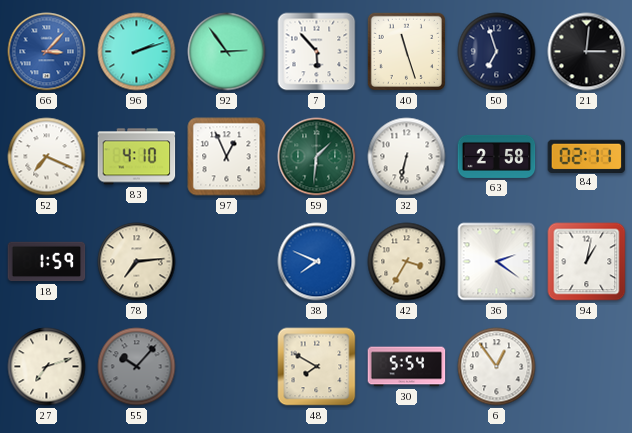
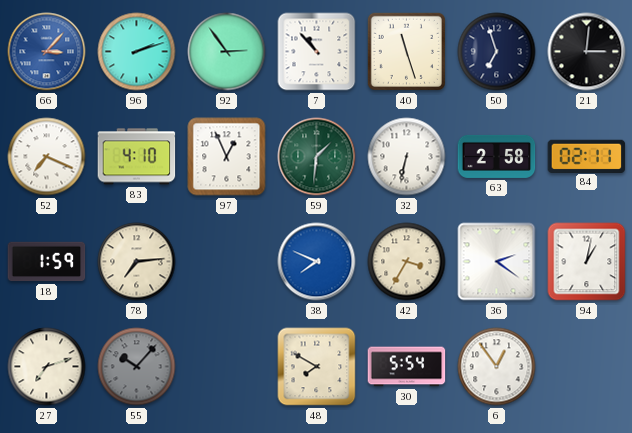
7: 5:53 -> 10:53 (317, 52)
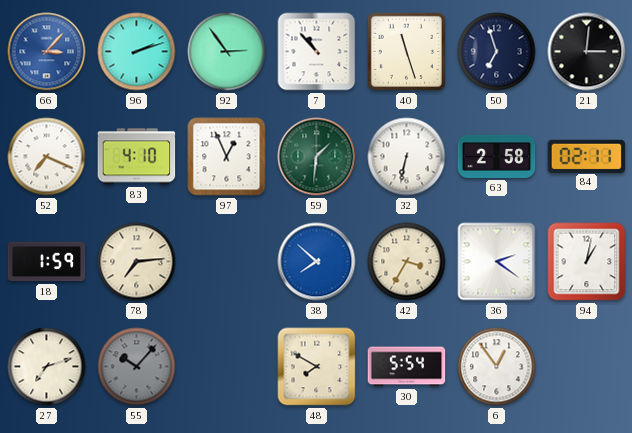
38: 7:49 -> 7:52 (317, 262)
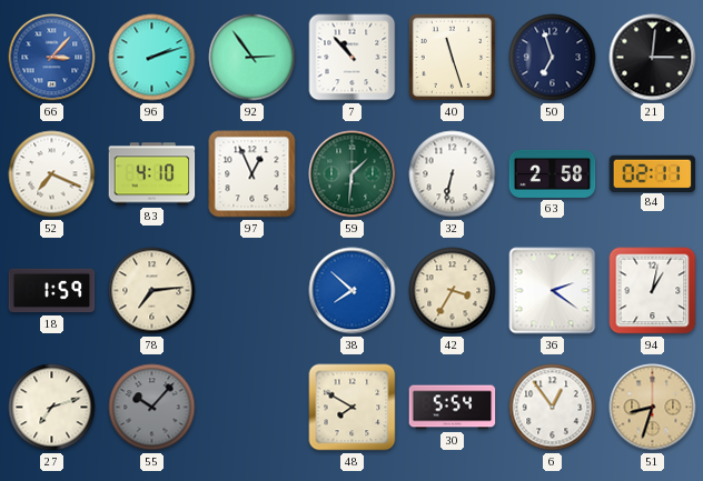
51: none -> 8:33 (653, 408)
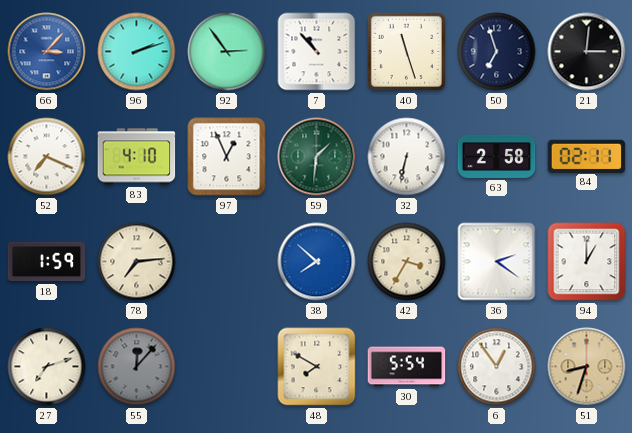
94: 1:02 -> 1:00 (587, 262)
55: 10:07 -> 12:07 (137, 367)
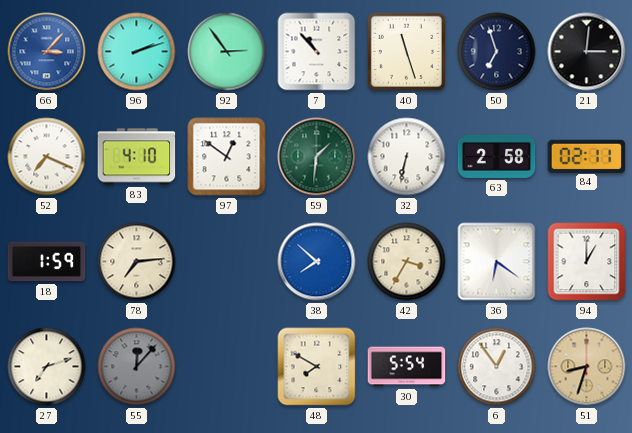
97: 12:56 -> 12:51 (227, 157)
36: 2:21 -> 6:21 (497, 262)
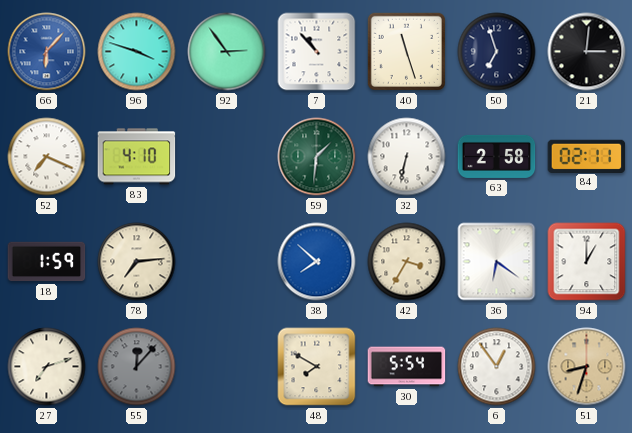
66: 3:07 -> 6:07 (47, 52)
96: 2:12 -> 3:48 (137, 52)
97: 12:51 -> none (227, 157)
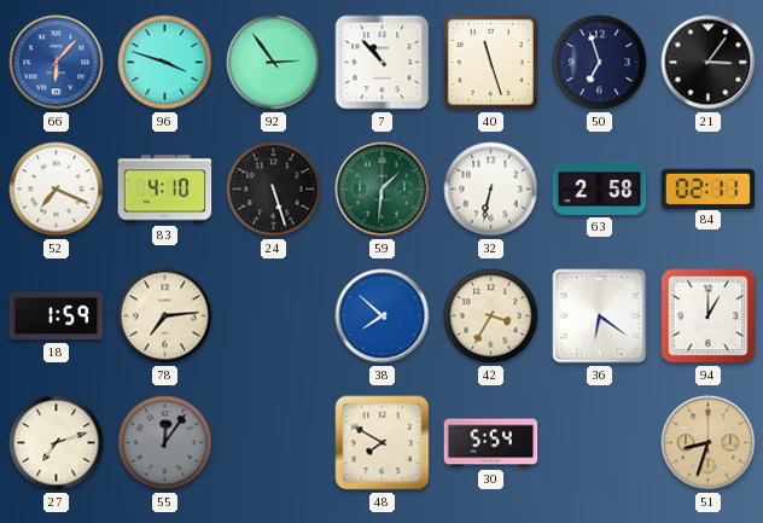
21: 3:01 -> 3:06 (709, 63)
24: none -> 5:27 (274, 190)
55: 12:07 -> 12:06 (165, 443)
6: 12:54 -> none (497, 367)
